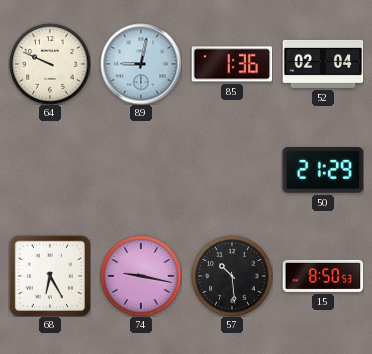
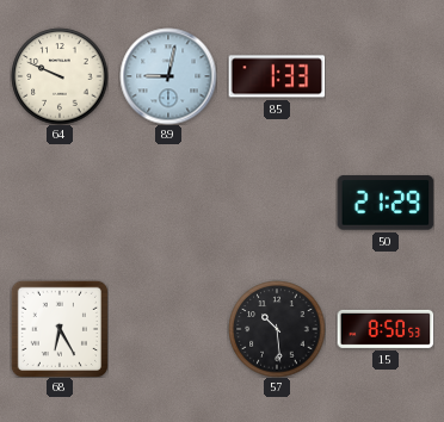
85: 1:36 -> 1:33 (277, 76)
52: 02:04 -> none (323, 64)
74: 9:17 -> none (141, 276)
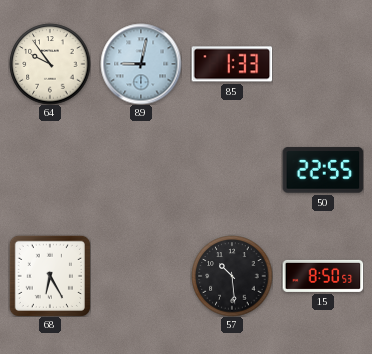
64: 9:49 -> 9:54 (50, 64)
50: 21:29 -> 22:55 (323, 170)
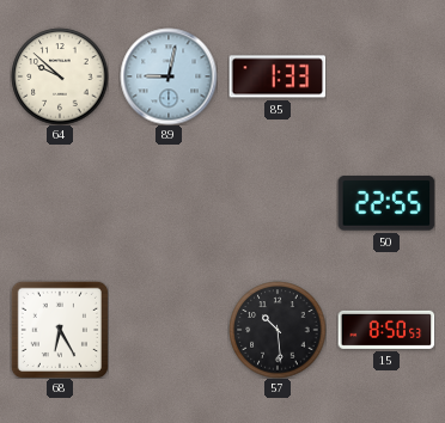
64: 9:54 -> 9:52 (60, 76)
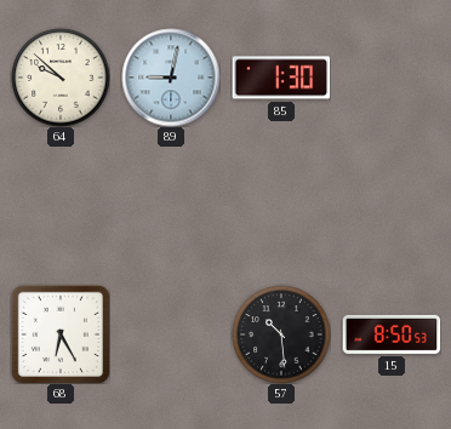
85: 1:33 -> 1:30 (281, 78)
50: 22:55 -> none (386, 203)
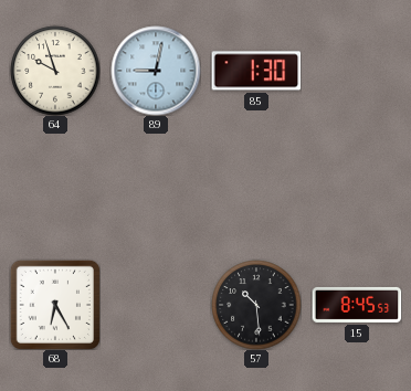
64: 9:52 -> 9:57 (55, 71)
15: 8:50 -> 8:45 (357, 305)
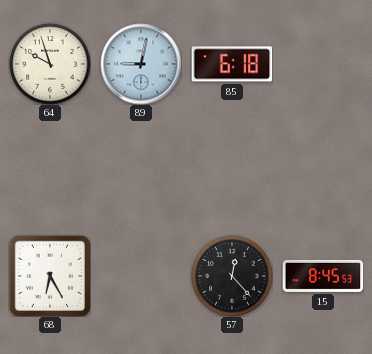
85: 1:30 -> 6:18 (232, 64)
57: 10:29 -> 12:23 (232, 276)
